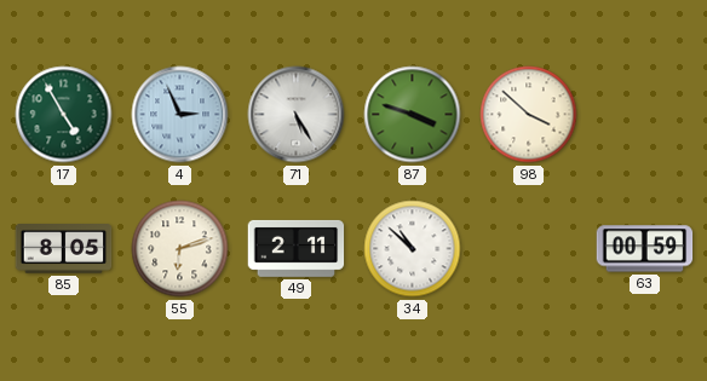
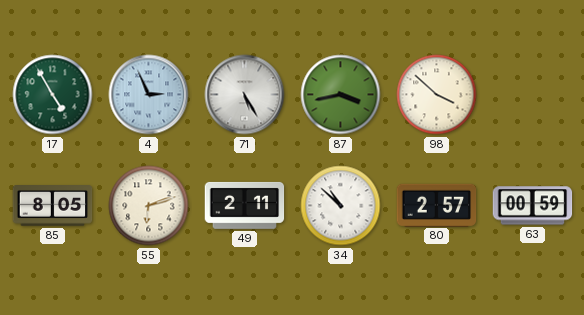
87: 3:48 -> 3:43 (341, 95)
80: none -> 2:57 (437, 205)
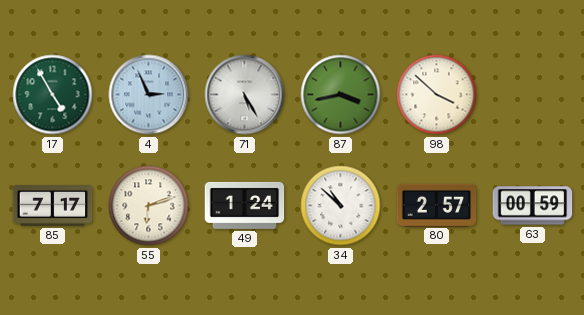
85: 8:05 -> 7:17 (53, 206)
49: 2:11 -> 1:24 (245, 205)
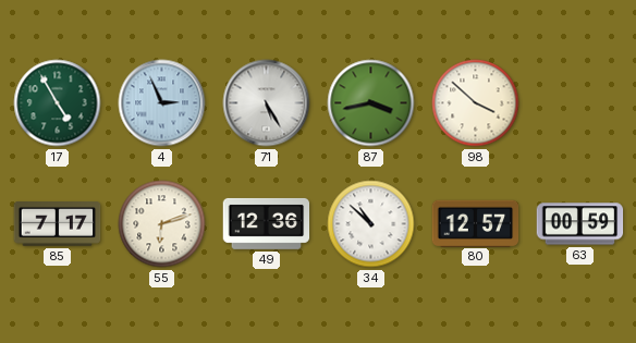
49: 1:24 -> 12:36 (267, 223)
80: 2:57 -> 12:57 (476, 223)
